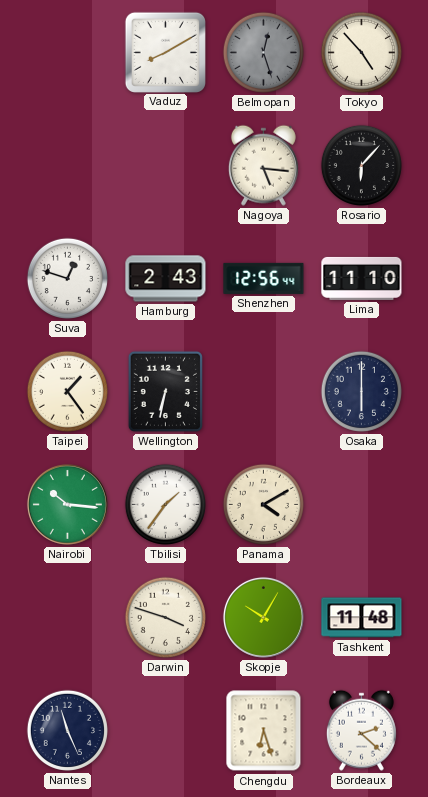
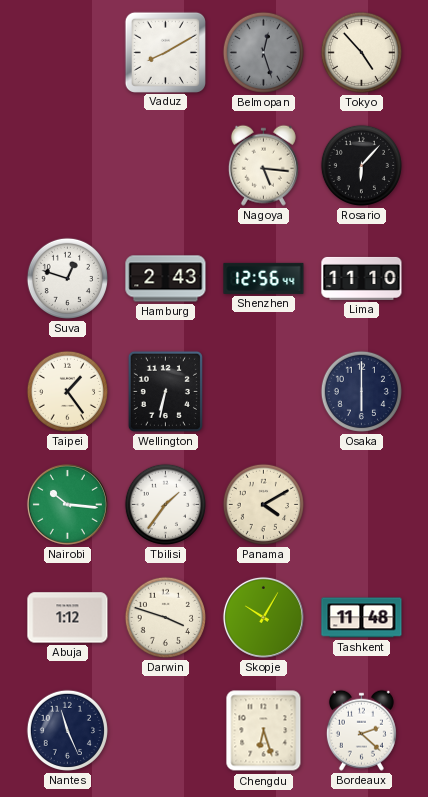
Abuja: none -> 1:12 (68, 618)
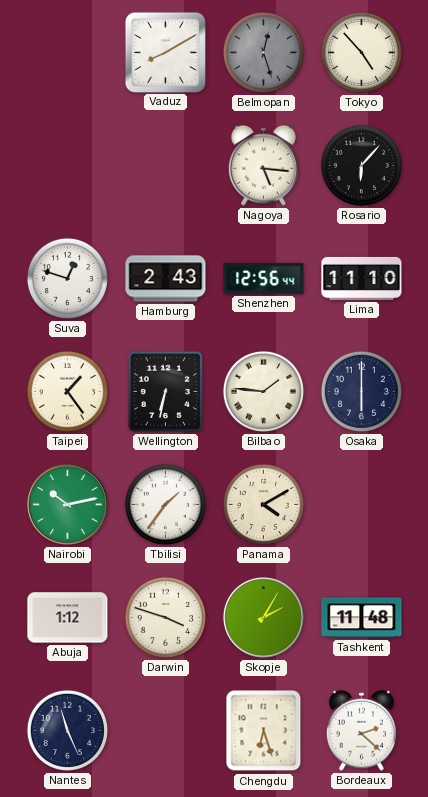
Bilbao: none -> 1:46 (263, 391)
Nairobi: 10:16 -> 10:13 (67, 504)
Skopje: 10:05 -> 2:05 (263, 617)
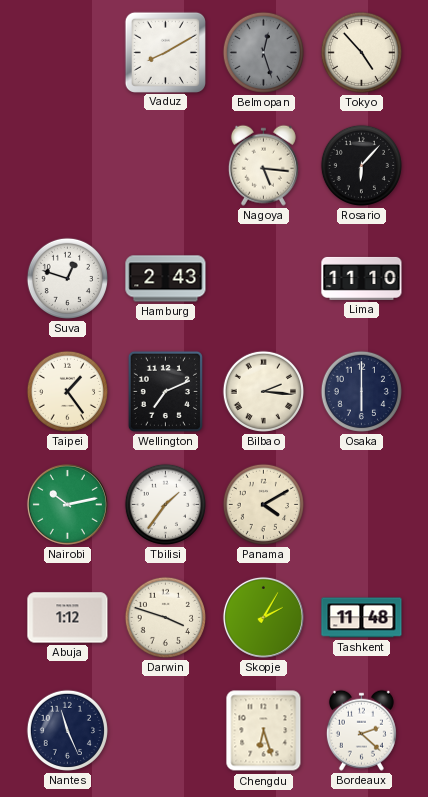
Shenzhen: 12:56 -> none (264, 278)
Wellington: 6:32 -> 7:11 (165, 391)
Bilbao: 1:46 -> 2:16 (263, 391)
